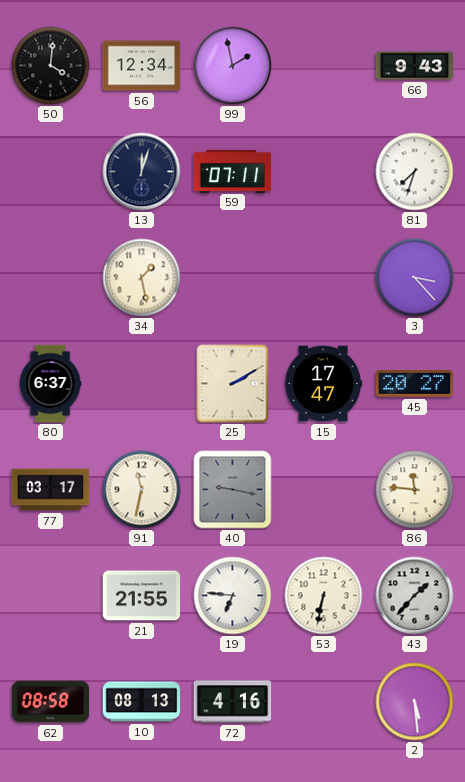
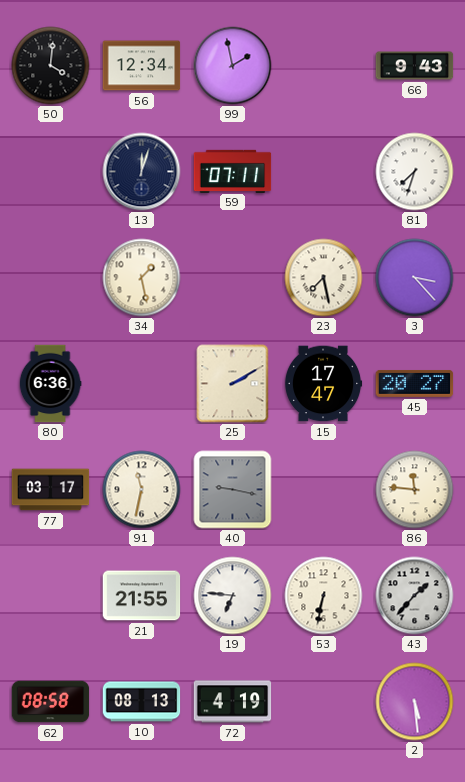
23: none -> 7:28 (324, 278)
80: 6:37 -> 6:36 (50, 384)
72: 4:16 -> 4:19 (233, 702)
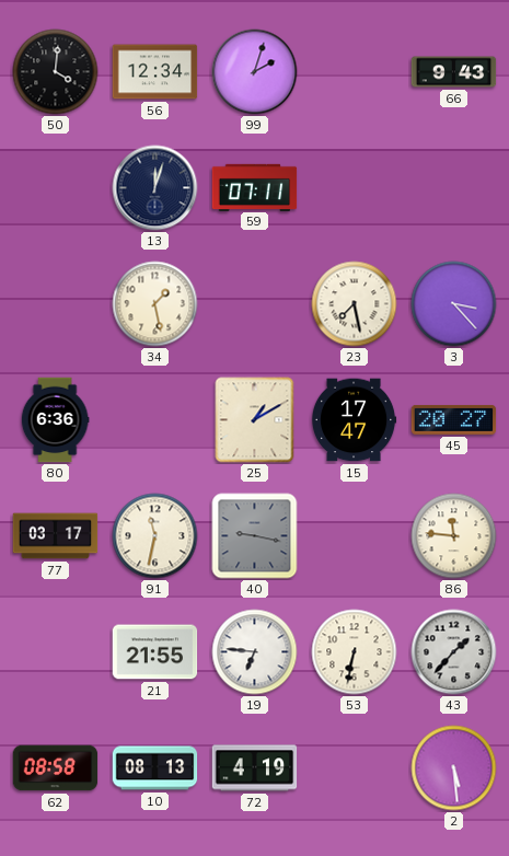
99: 1:58 -> 2:03 (255, 72)
81: 7:33 -> none (415, 172)
25: 2:10 -> 1:10 (255, 420)
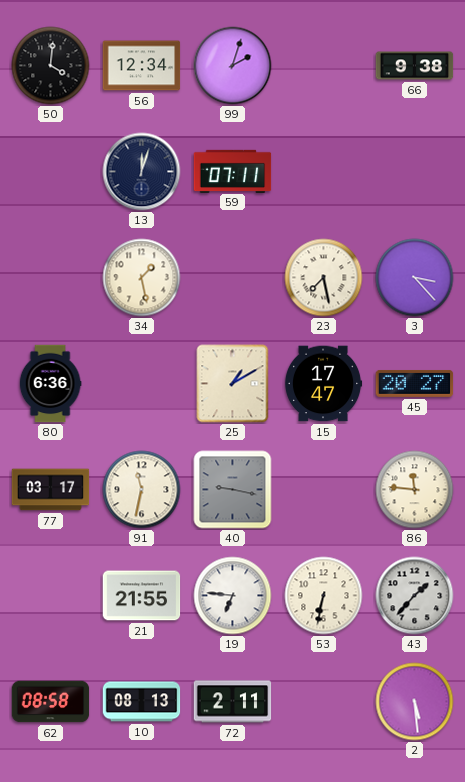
66: 9:43 -> 9:38 (415, 66)
72: 4:19 -> 2:11 (233, 702)
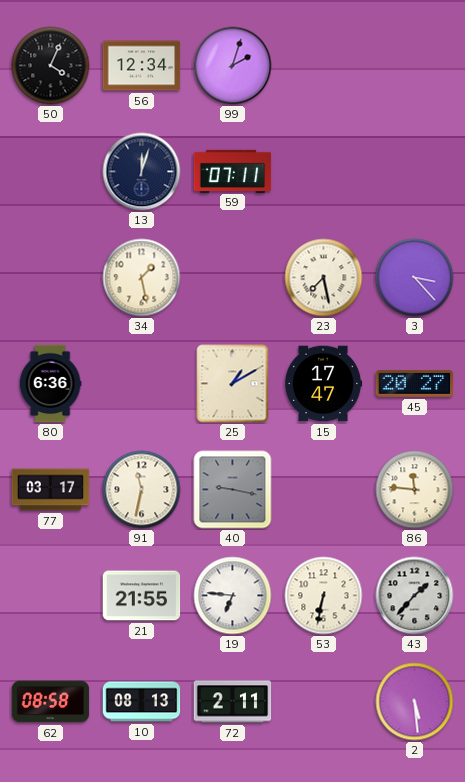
50: 4:01 -> 4:04 (51, 66)
66: 9:38 -> none (415, 66)
